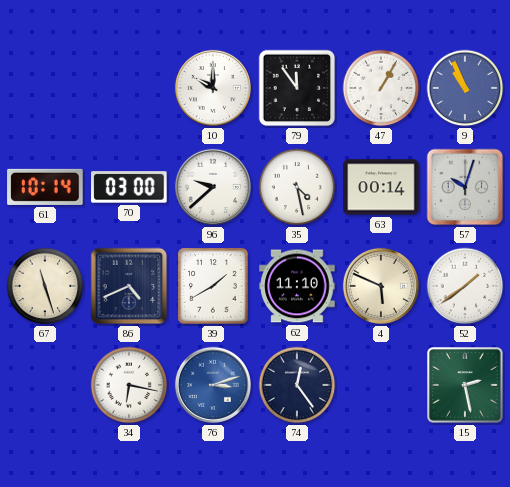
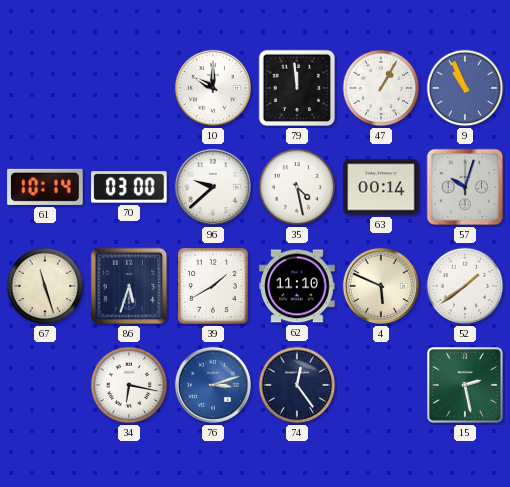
79: 11:54 -> 11:59 (297, 88)
86: 4:41 -> 5:33 (129, 286)
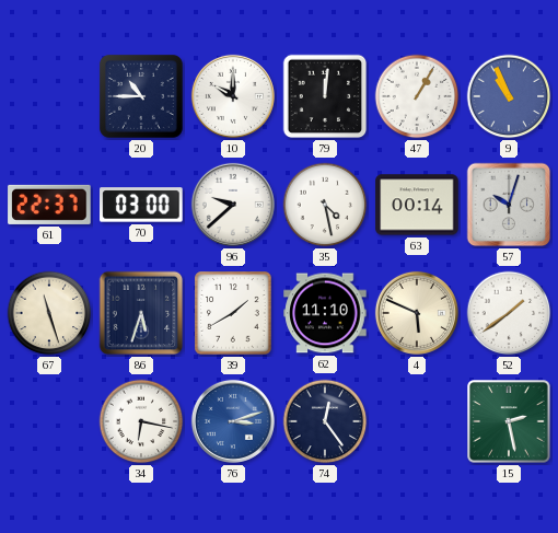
20: none -> 10:45 (141, 96)
79: 11:59 -> 12:01 (325, 96)
61: 10:14 -> 22:37 (49, 205)
